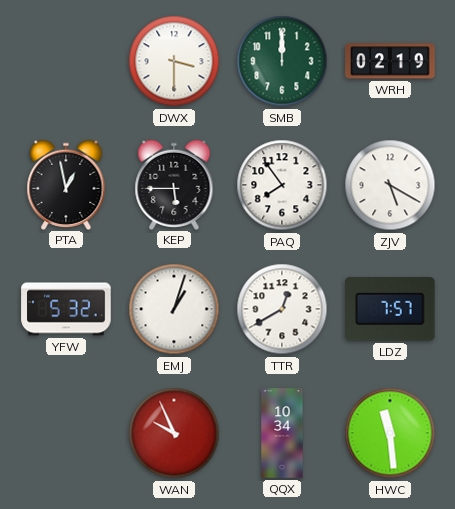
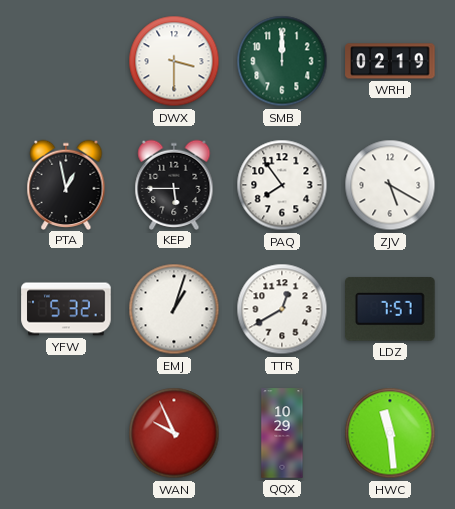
QQX: 10:34 -> 10:29 (282, 433)
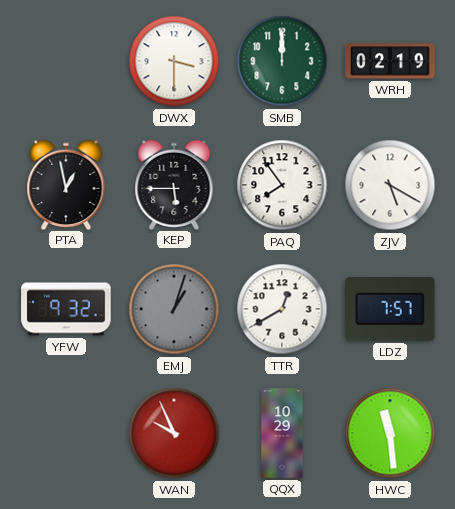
YFW: 5:32 -> 9:32 (66, 309)
EMJ dial: white -> grey (174, 309)
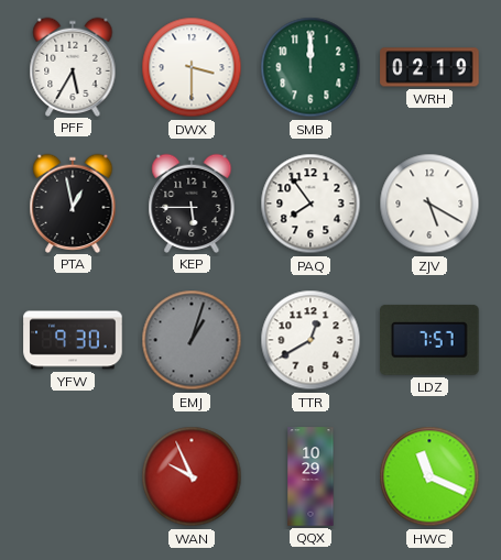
PFF: none -> 5:35 (73, 66)
YFW: 9:32 -> 9:30 (73, 340)
HWC: 11:29 -> 11:19 (429, 476)
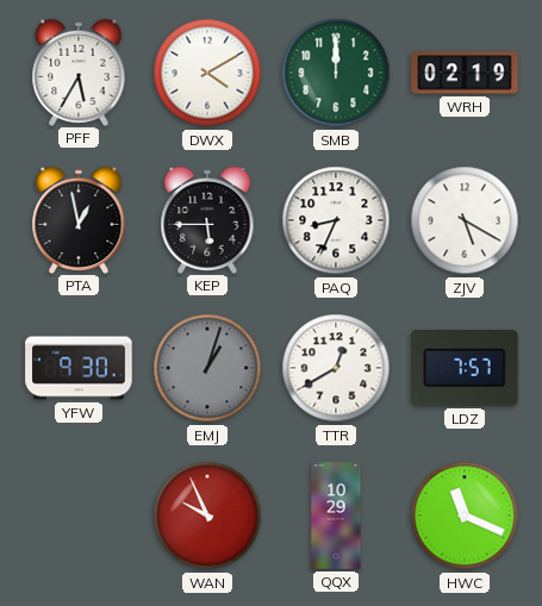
DWX: 3:30 -> 4:10 (207, 73)
PAQ: 7:54 -> 8:34 (336, 220)
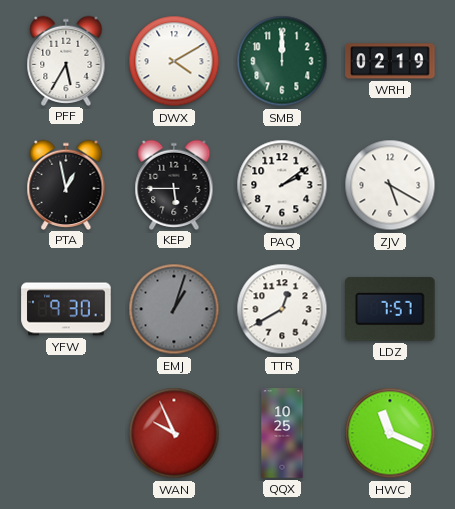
PAQ: 8:34 -> 2:09 (282, 185)
QQX: 10:29 -> 10:25 (282, 433)
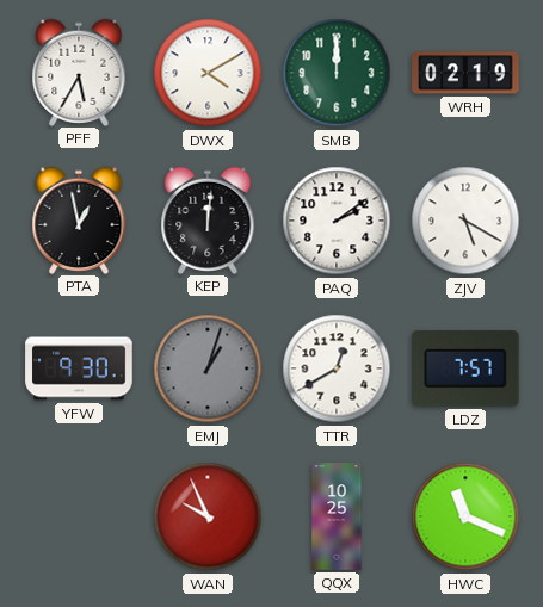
KEP: 5:45 -> 12:01 (208, 219)
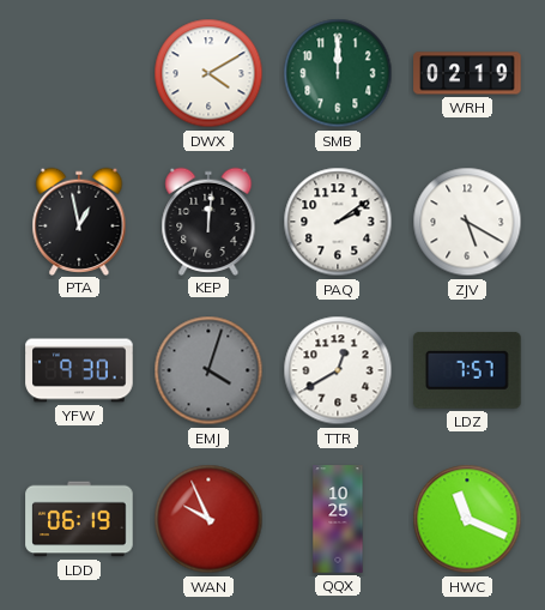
PFF: 5:35 -> none (79, 72)
EMJ: 1:03 -> 4:03 (208, 370)
LDD: none -> 06:19 (79, 519)
